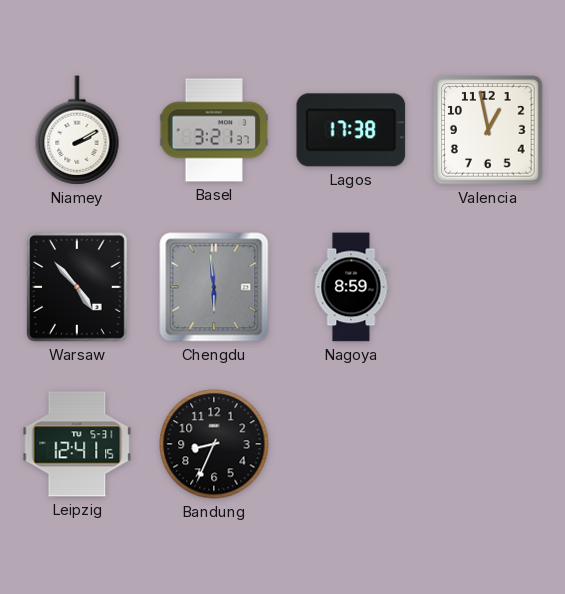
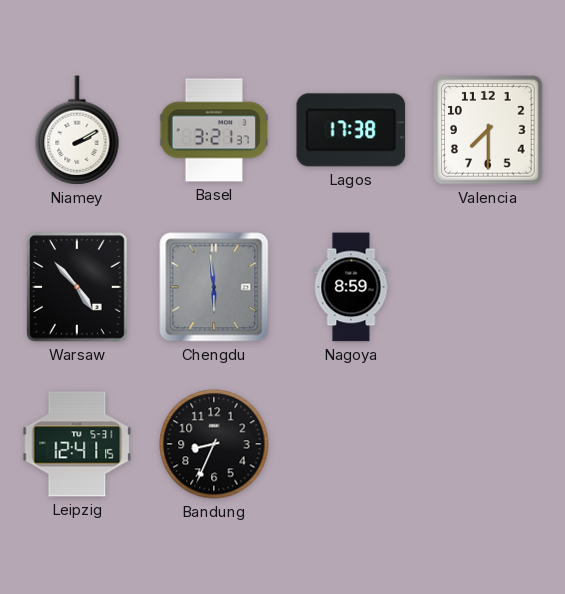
Valencia: 12:58 -> 7:30 (488, 130)
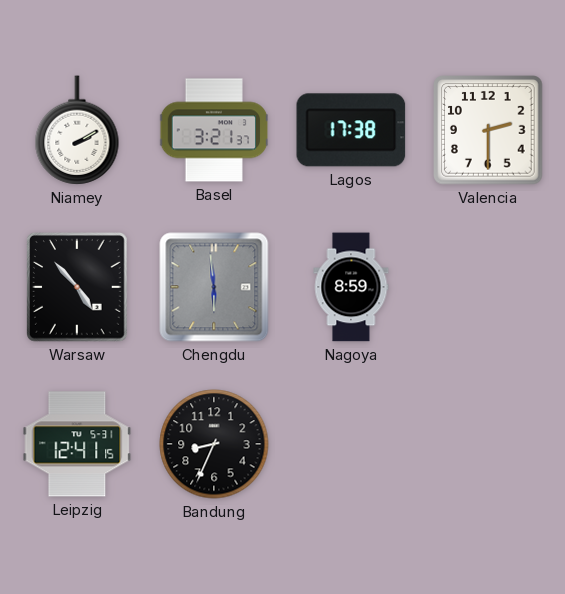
Valencia: 7:30 -> 2:30 (488, 130)
